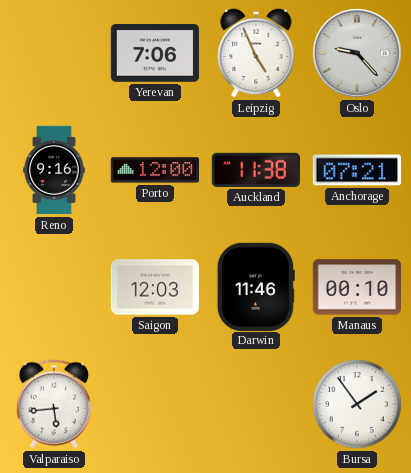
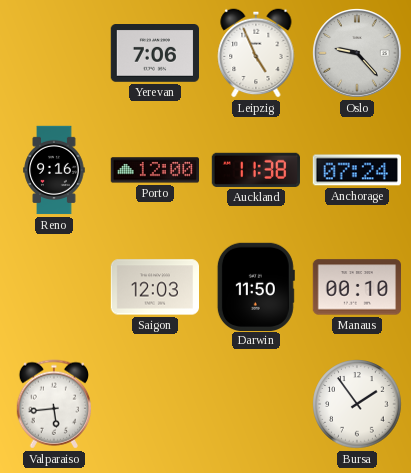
Anchorage: 07:21 -> 07:24 (356, 170)
Darwin: 11:46 -> 11:50 (256, 286)
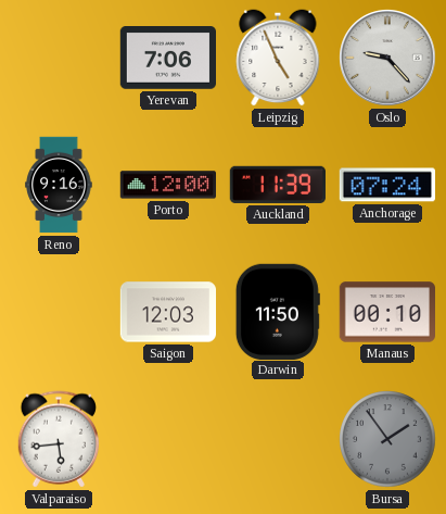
Auckland: 11:38 -> 11:39 (278, 185)
Bursa dial: white -> grey (387, 439)
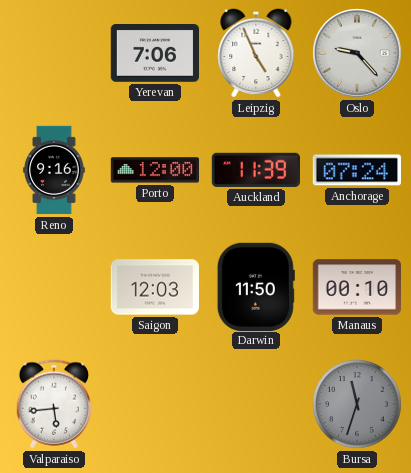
Bursa: 1:54 -> 11:33 (357, 404)
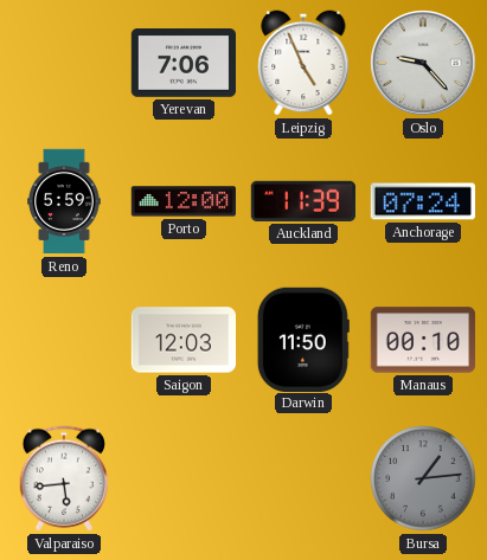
Reno: 9:16 -> 5:59 (64, 201)
Bursa: 11:33 -> 1:14 (423, 478)
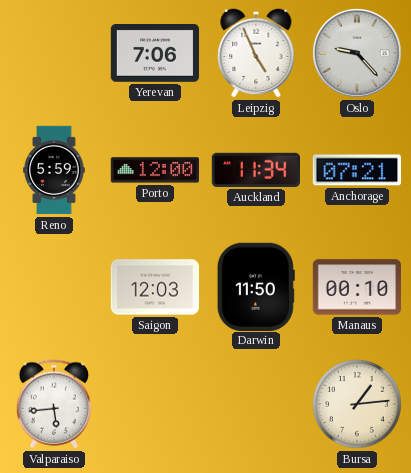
Auckland: 11:39 -> 11:34 (256, 170)
Anchorage: 07:24 -> 07:21 (356, 170)
Bursa dial: grey -> cream (357, 404)
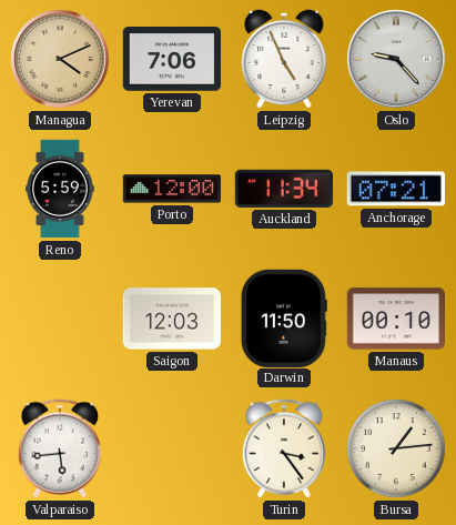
Managua: none -> 4:11 (60, 59)
Turin: none -> 3:24 (283, 448)
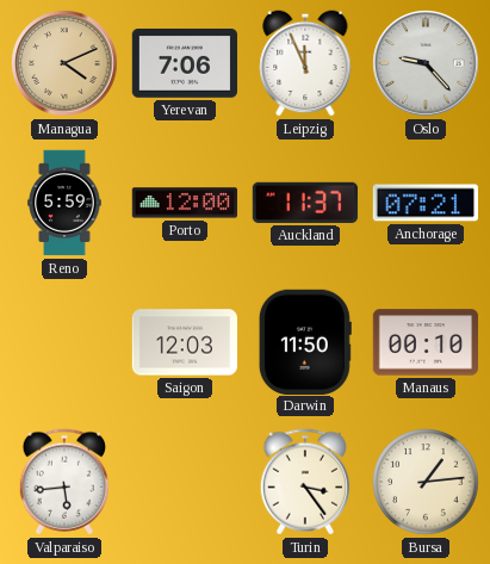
Leipzig: 4:56 -> 11:56 (305, 63)
Auckland: 11:34 -> 11:37 (305, 203)
